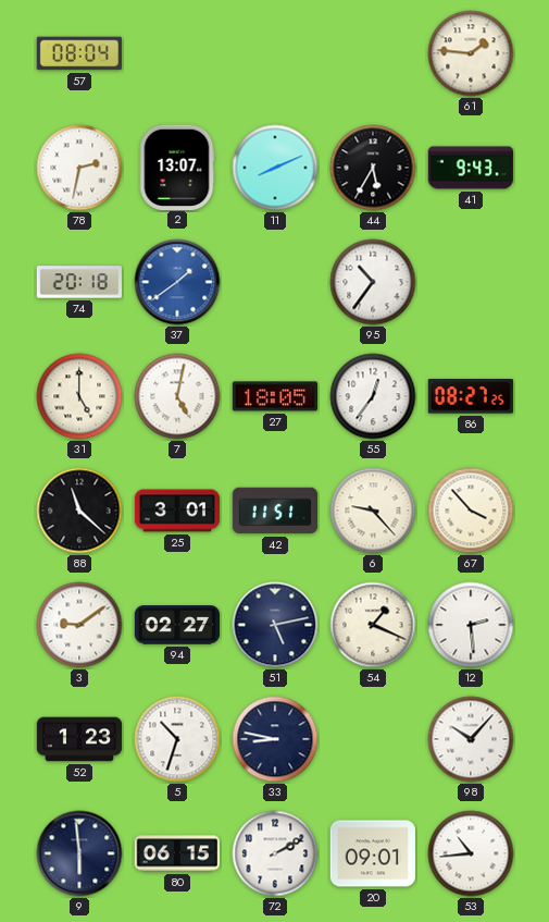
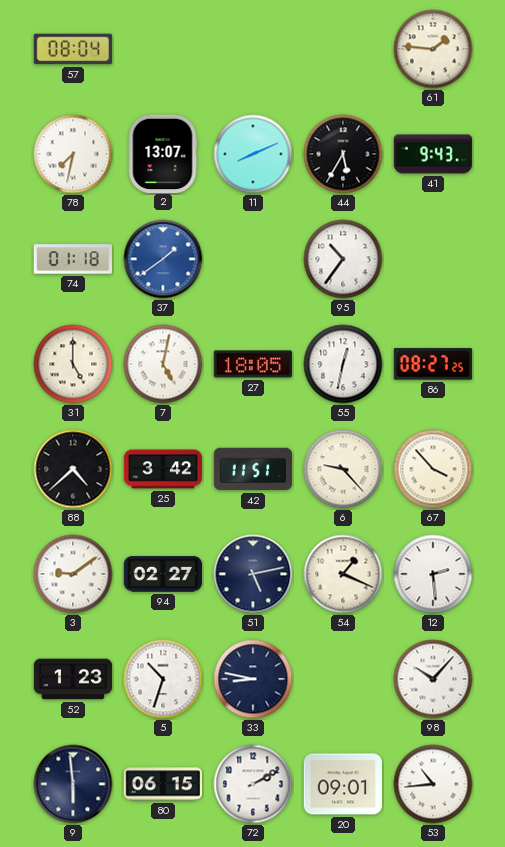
78: 2:32 -> 7:32 (73, 154)
74: 20:18 -> 01:18 (72, 259)
55: 12:36 -> 12:32 (343, 364)
88: 11:22 -> 4:38 (73, 469)
25: 3:01 -> 3:42 (162, 469)
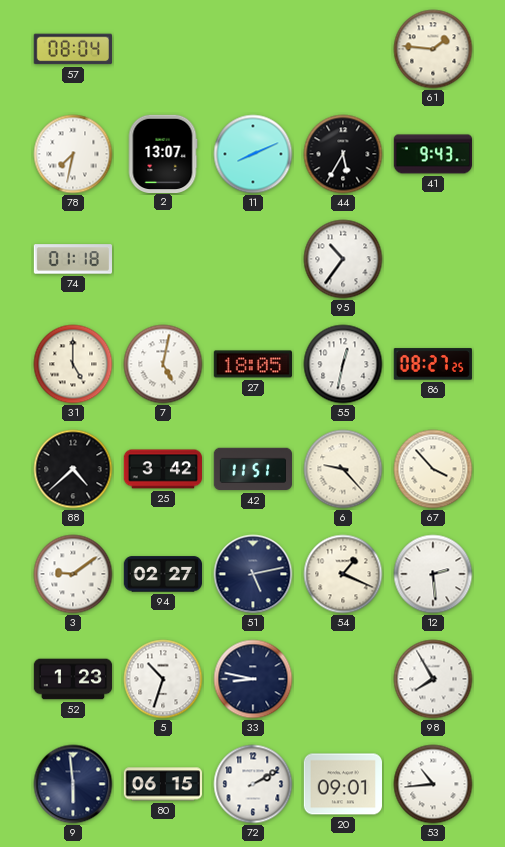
37: 1:39 -> none (163, 259)
98: 10:07 -> 7:55 (433, 679)
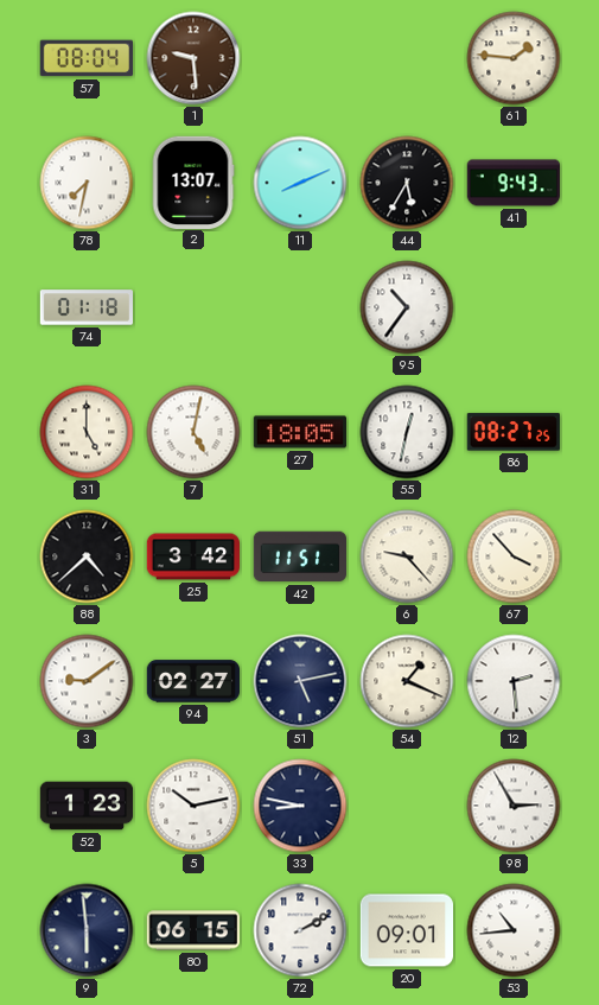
1: none -> 9:29 (193, 58)
5: 10:33 -> 10:13 (193, 806)
98: 7:55 -> 2:55 (514, 806)
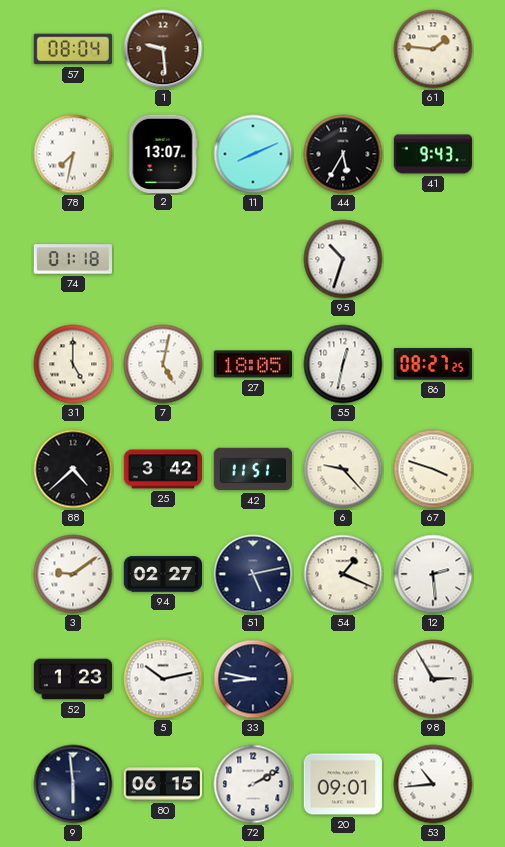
95: 10:36 -> 10:33 (343, 259)
67: 3:53 -> 3:48 (433, 469)
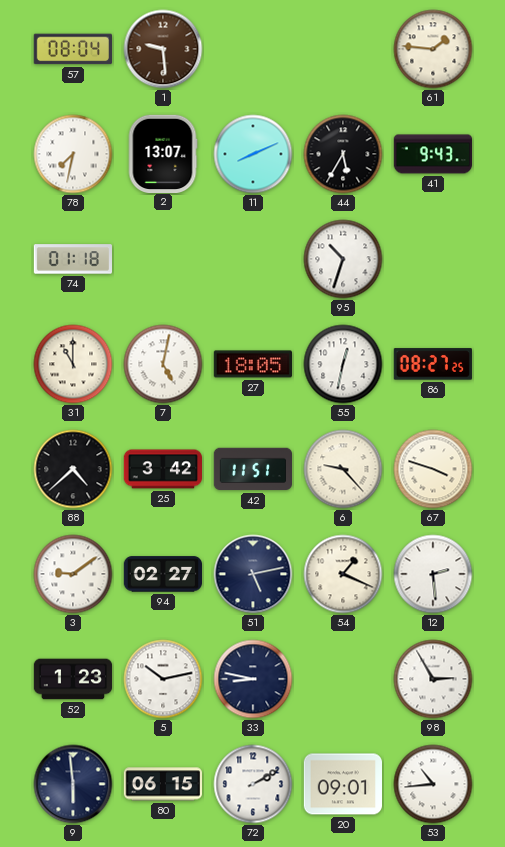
31: 5:00 -> 11:00 (73, 364)
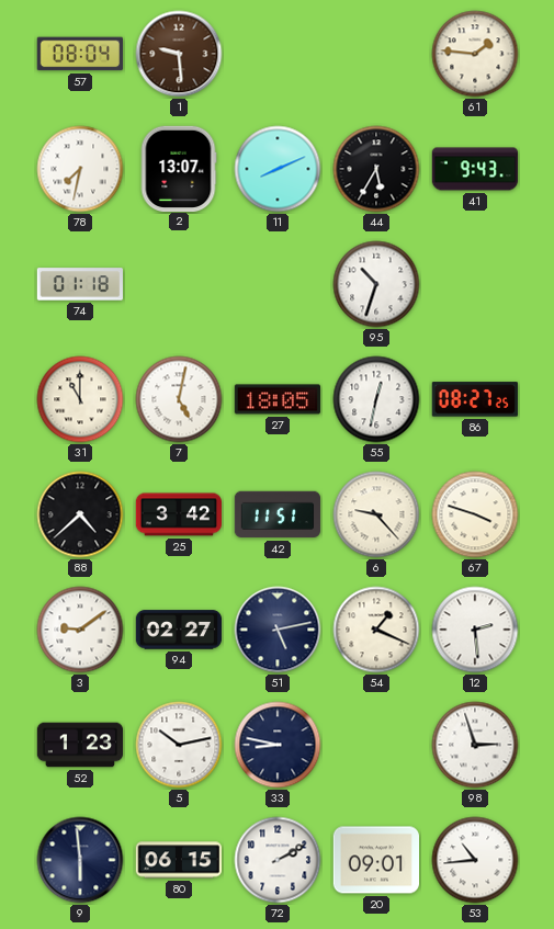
98: 2:55 -> 2:57 (475, 745)
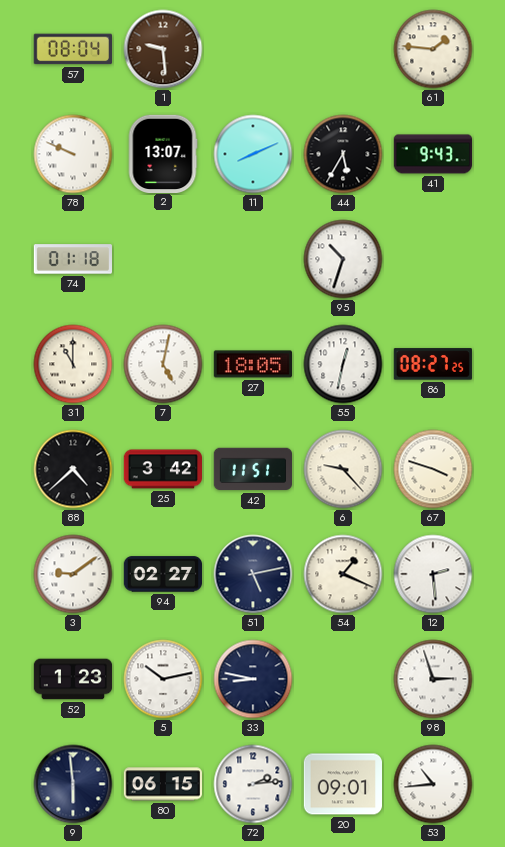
78: 7:32 -> 9:49 (73, 154)
72: 2:10 -> 2:14 (253, 784)
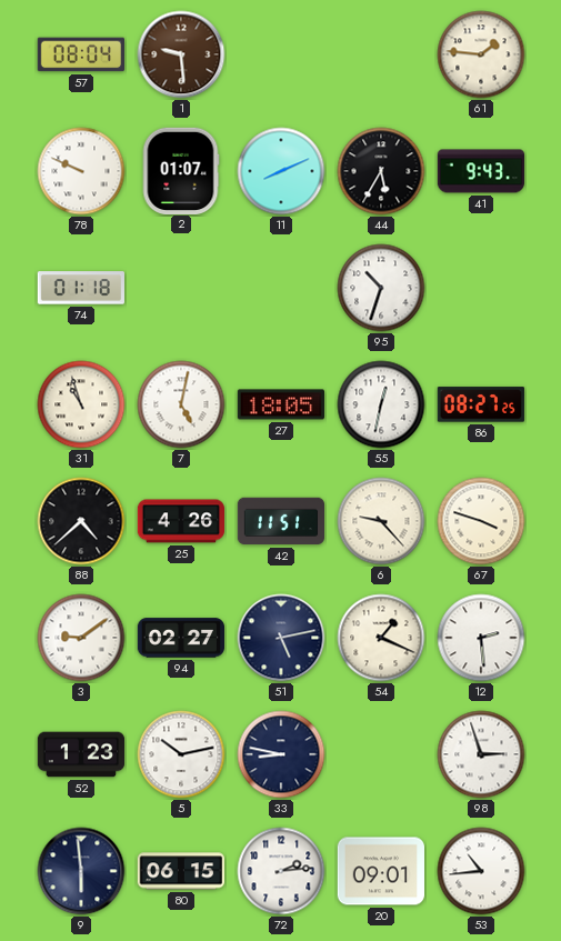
2: 13:07 -> 01:07 (181, 170)
31: 11:00 -> 10:57 (81, 404)
25: 3:42 -> 4:26 (180, 521)
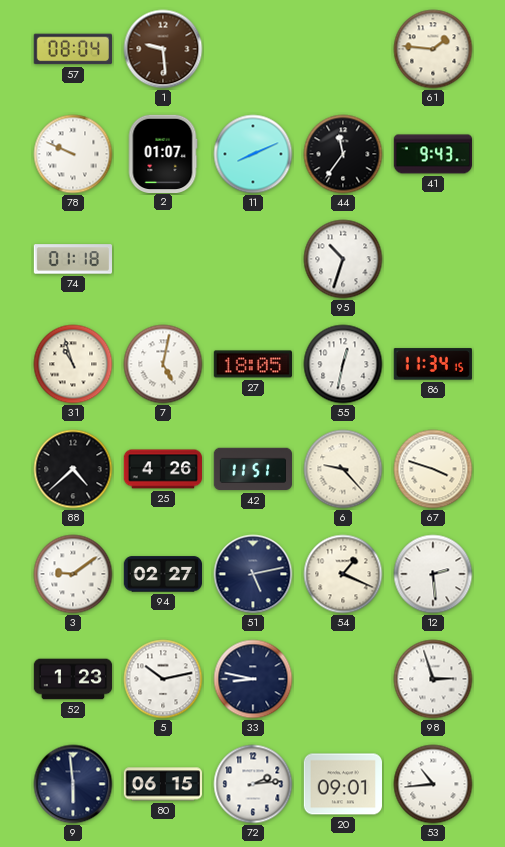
44: 5:35 -> 11:36 (343, 154)
86: 08:27 -> 11:34 (433, 364)
